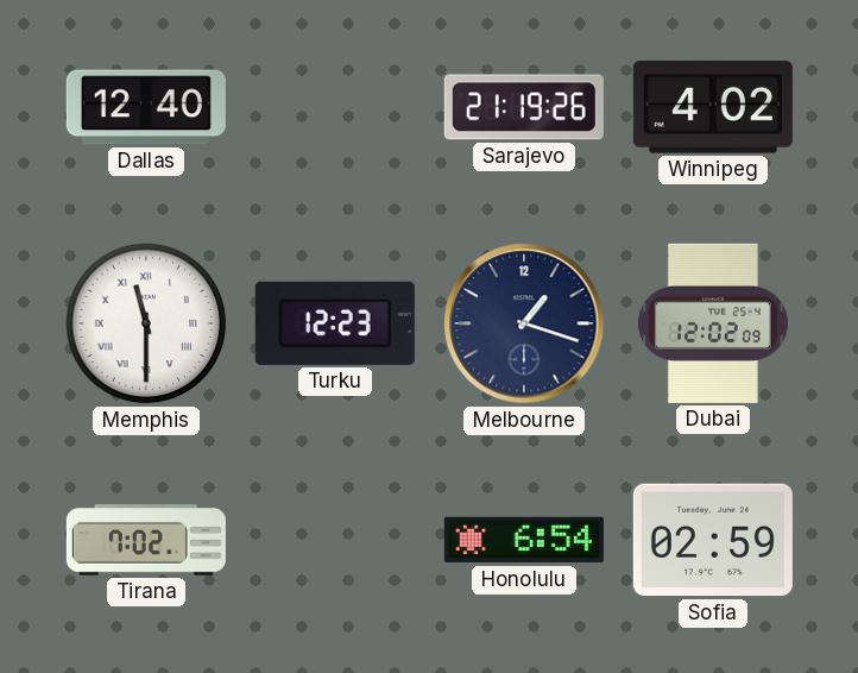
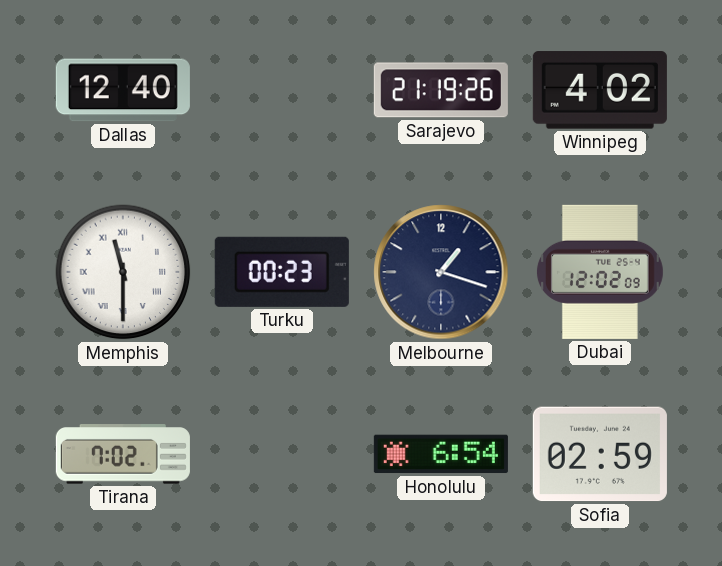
Turku: 12:23 -> 00:23 (282, 272)
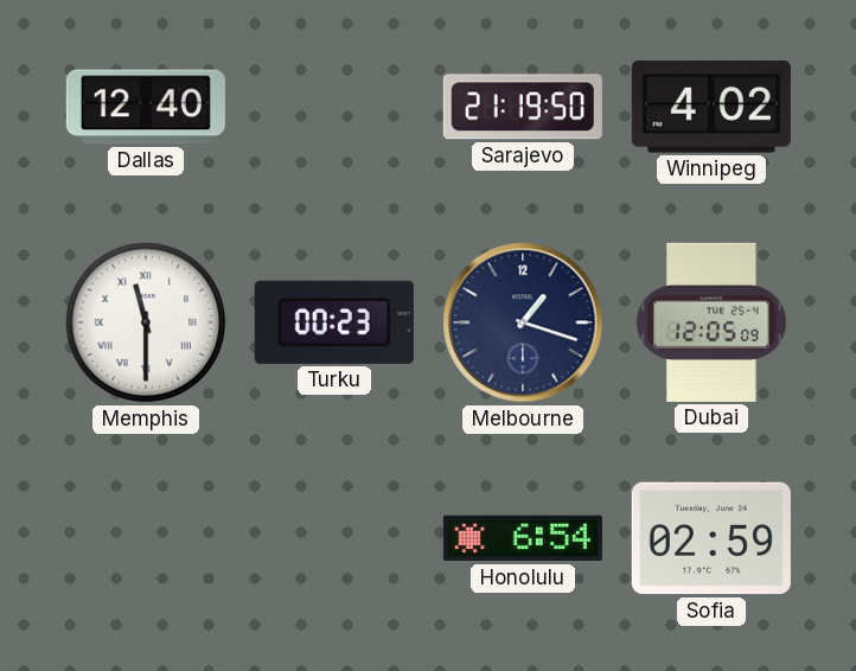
Sarajevo: 21:19:26 -> 21:19:50 (523, 107)
Dubai: 12:02 -> 12:05 (711, 322)
Tirana: 7:02 -> none (123, 454)
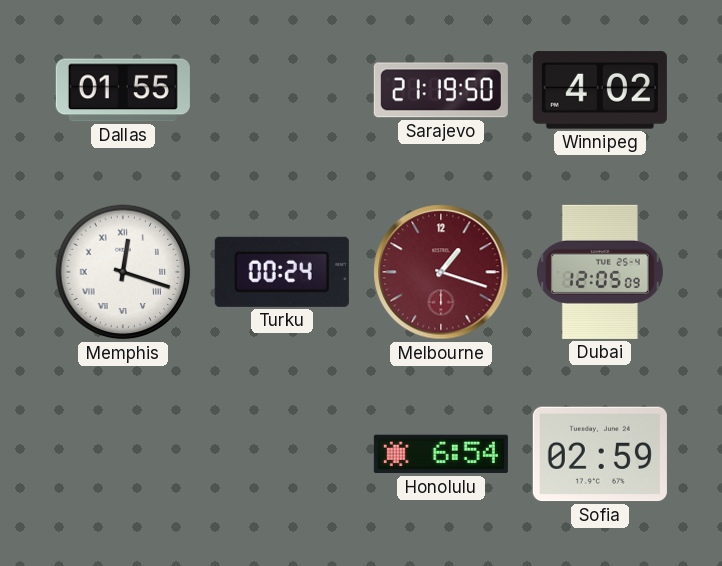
Dallas: 12:40 -> 01:55 (123, 90)
Memphis: 11:30 -> 12:18 (123, 272)
Turku: 00:23 -> 00:24 (282, 272)
Melbourne dial: navy -> burgundy (441, 272)
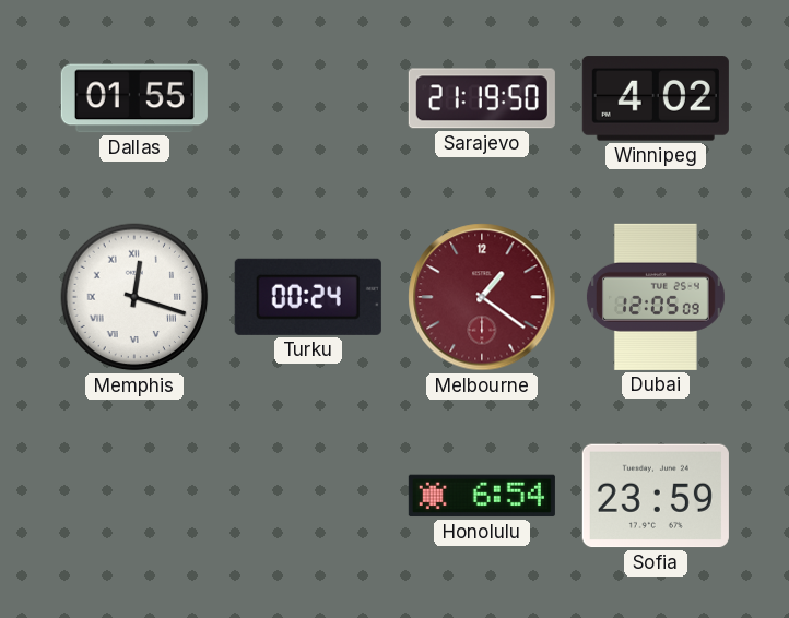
Melbourne: 1:18 -> 1:21 (482, 297)
Sofia: 02:59 -> 23:59 (656, 496)
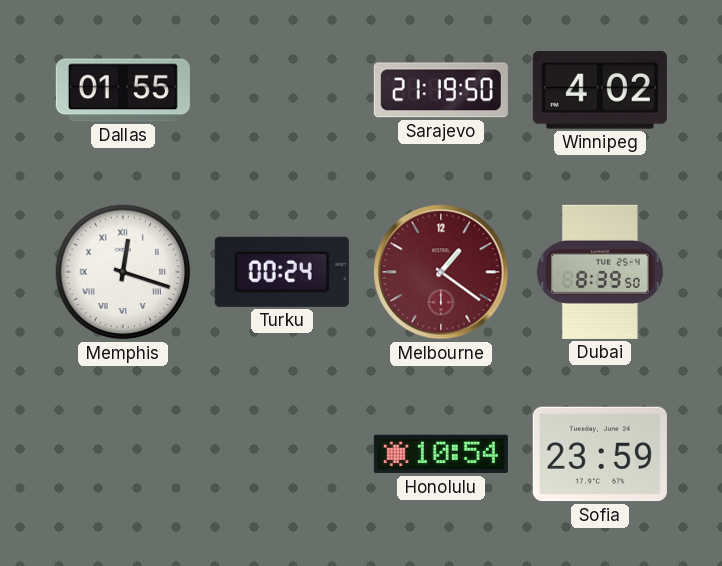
Dubai: 12:05 -> 8:39 (600, 272)
Honolulu: 6:54 -> 10:54 (441, 454)
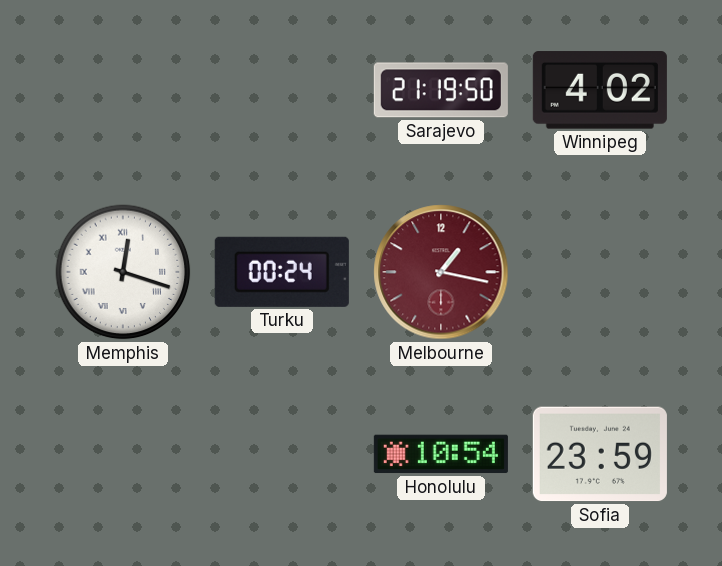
Dallas: 01:55 -> none (123, 90)
Melbourne: 1:21 -> 1:17 (441, 272)
Dubai: 8:39 -> none (600, 272)
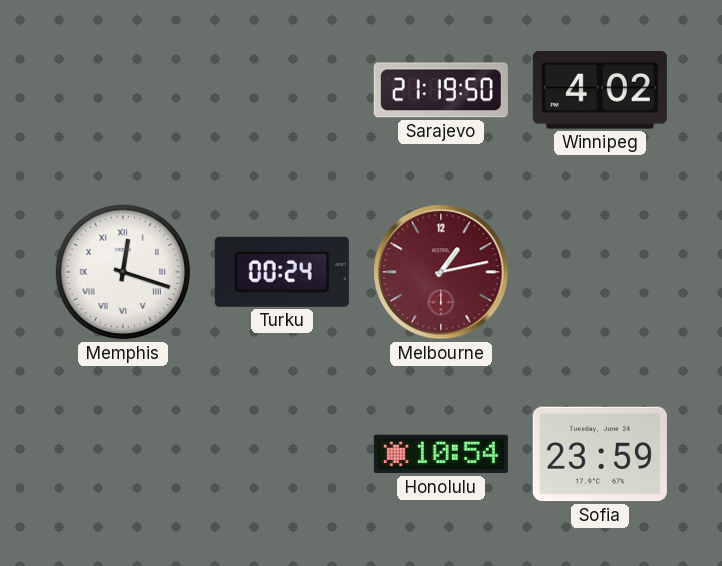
Melbourne: 1:17 -> 1:13 (441, 272)
